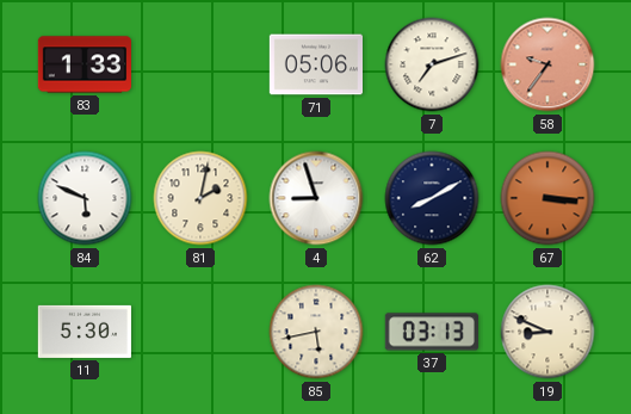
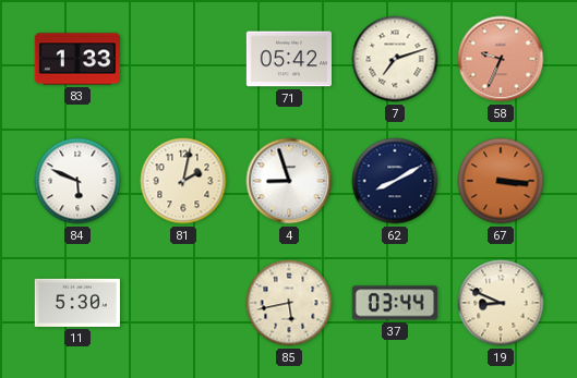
71: 05:06 -> 05:42 (288, 59)
58: 9:36 -> 9:34 (501, 59)
37: 03:13 -> 03:44 (395, 303)
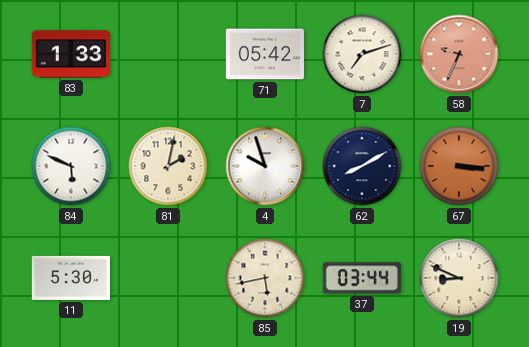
4: 8:57 -> 9:57 (265, 166)
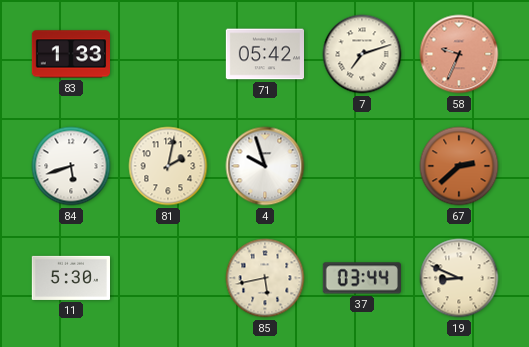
84: 5:49 -> 5:42 (71, 166)
62: 8:10 -> none (362, 166)
67: 3:16 -> 2:38 (459, 166)
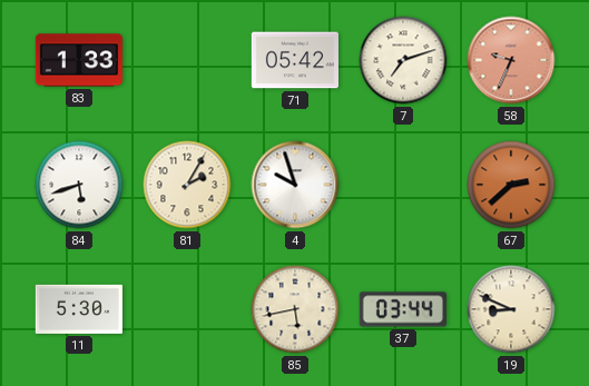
81: 2:02 -> 2:05 (187, 185)
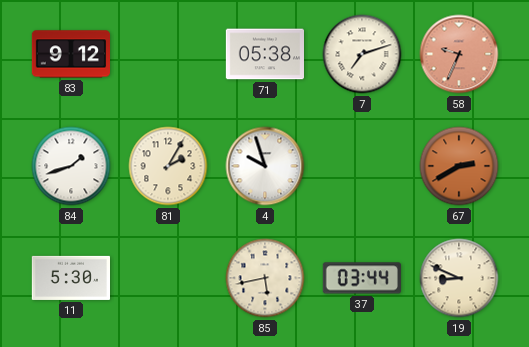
83: 1:33 -> 9:12 (70, 54)
71: 05:42 -> 05:38 (264, 54)
84: 5:42 -> 1:42 (71, 166)
67: 2:38 -> 2:40 (459, 166)
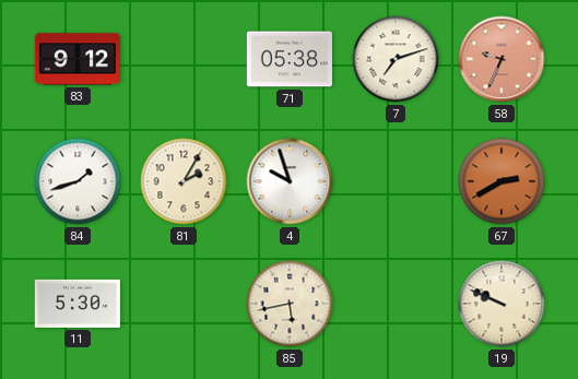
37: 03:44 -> none (362, 278)
19: 8:49 -> 9:49 (502, 304)
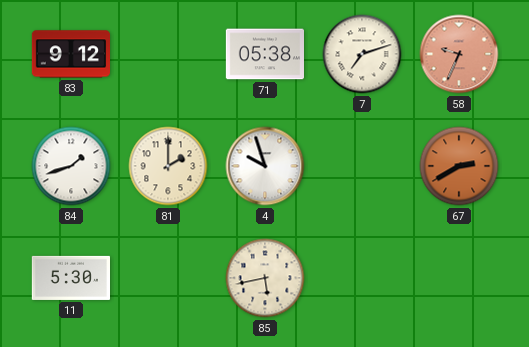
81: 2:05 -> 2:00 (168, 166)
19: 9:49 -> none (502, 304)
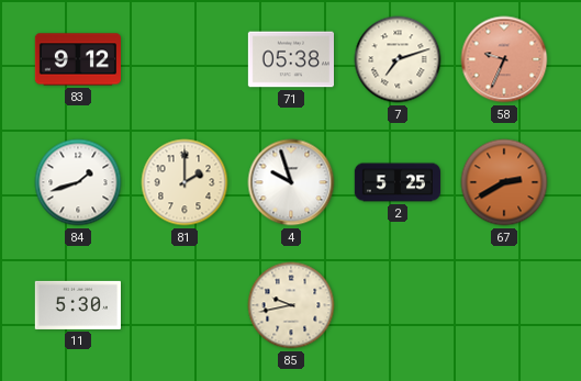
2: none -> 5:25 (396, 182)
85: 5:43 -> 9:43 (291, 305)
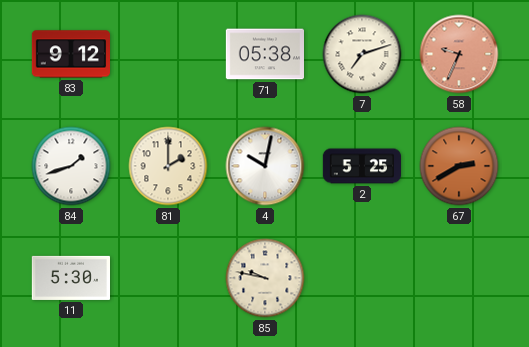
4: 9:57 -> 10:02 (265, 166)
85: 9:43 -> 9:47 (265, 278)
